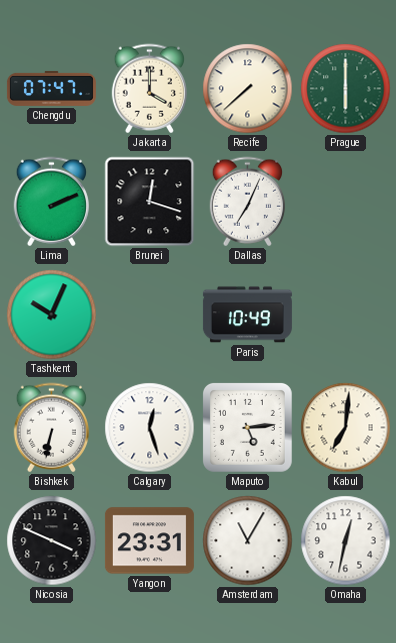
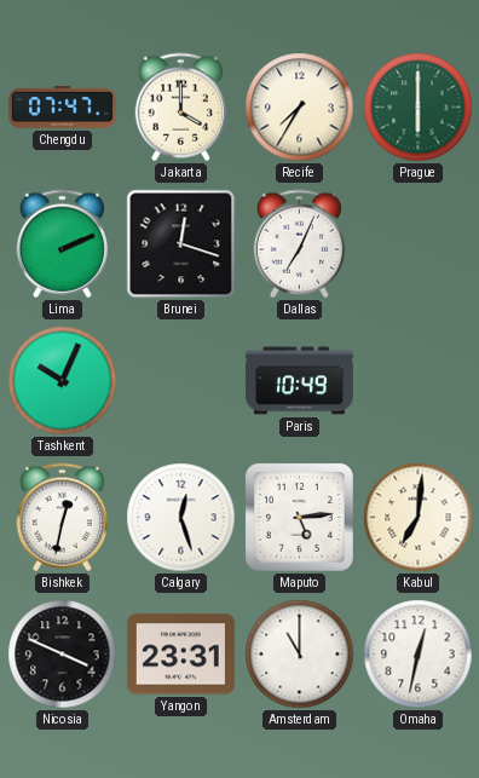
Recife: 7:38 -> 7:35 (300, 108)
Bishkek: 6:32 -> 12:32 (62, 518)
Amsterdam: 11:05 -> 11:00 (300, 655)
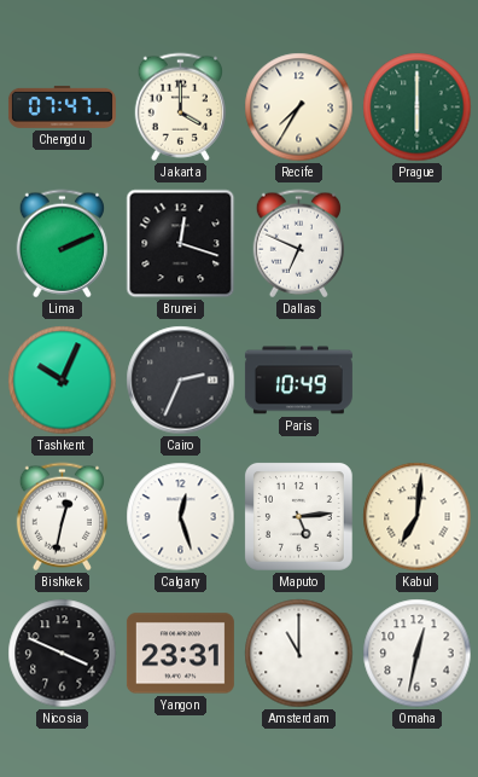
Dallas: 7:04 -> 6:49 (298, 244)
Cairo: none -> 2:34 (181, 381)
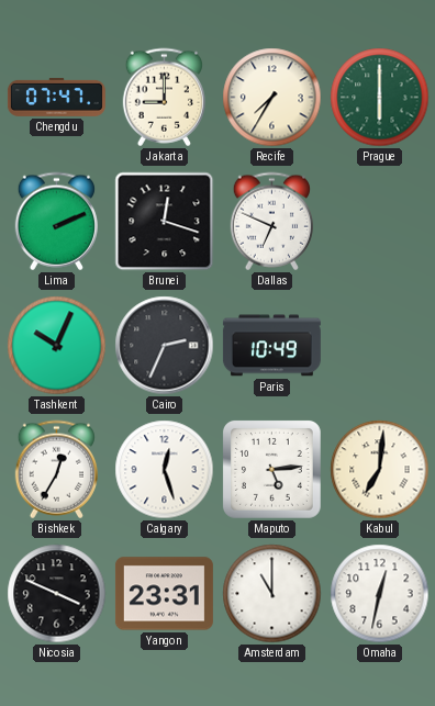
Jakarta: 4:00 -> 9:00 (164, 98)
Bishkek: 12:32 -> 12:35 (56, 470)
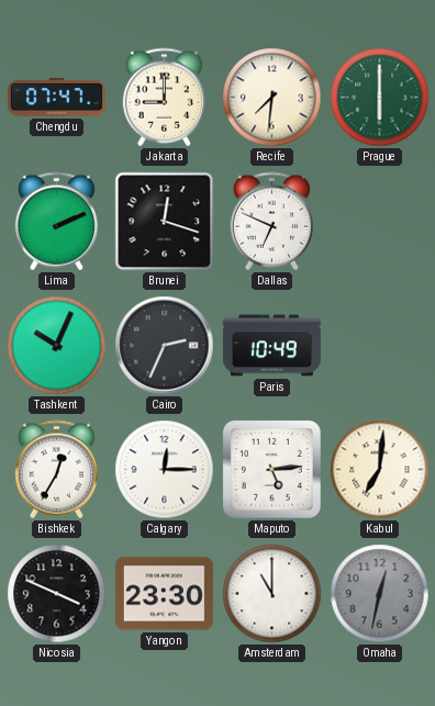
Recife: 7:35 -> 7:31 (272, 98)
Calgary: 12:27 -> 12:15 (165, 470)
Yangon: 23:31 -> 23:30 (164, 594)
Omaha dial: white -> grey (380, 594)
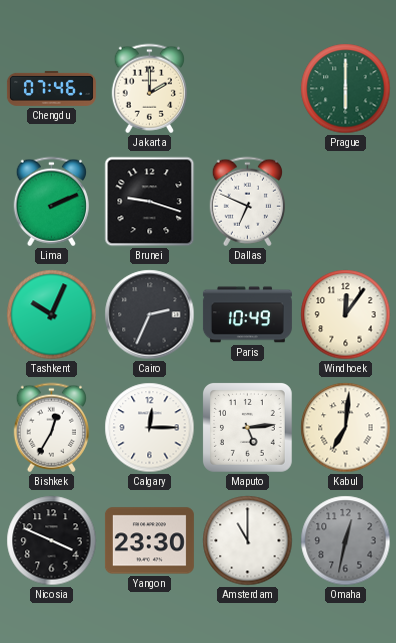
Chengdu: 07:47 -> 07:46 (51, 88)
Jakarta: 9:00 -> 2:00 (149, 89)
Recife: 7:31 -> none (272, 98)
Brunei: 12:18 -> 9:18 (150, 202)
Windhoek: none -> 12:06 (346, 315)
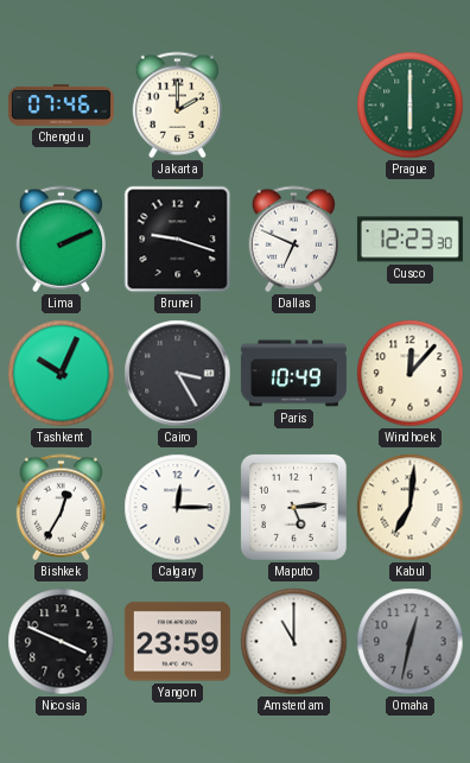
Cusco: none -> 12:23 (409, 240)
Cairo: 2:34 -> 3:25 (178, 374)
Windhoek: 12:06 -> 12:07 (411, 374)
Yangon: 23:30 -> 23:59 (177, 642)
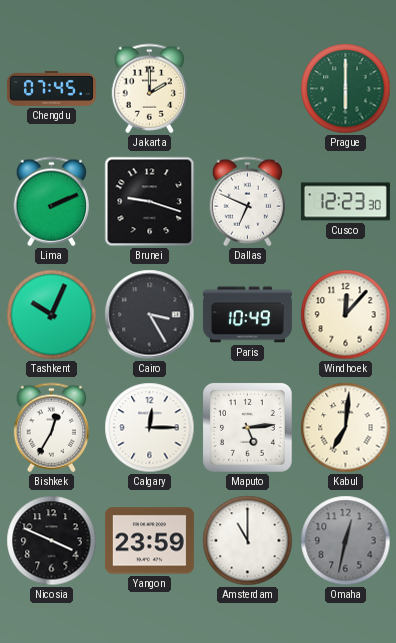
Chengdu: 07:46 -> 07:45 (51, 88)
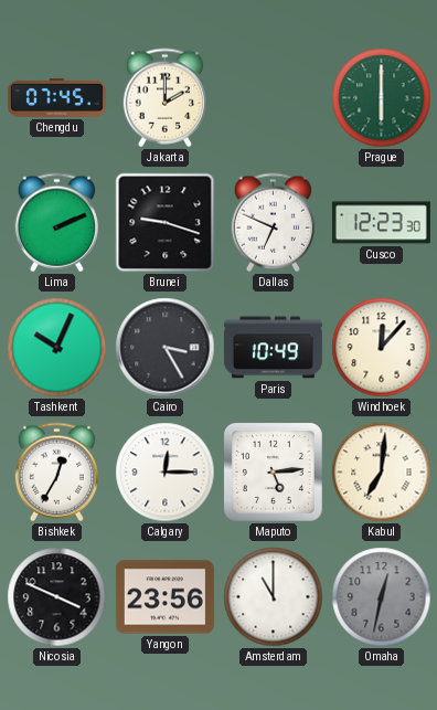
Yangon: 23:59 -> 23:56 (164, 597)
